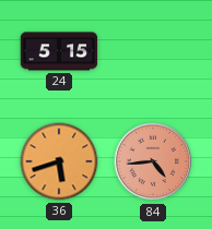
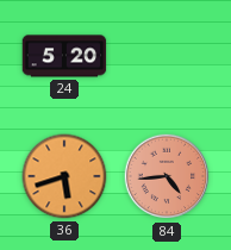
24: 5:15 -> 5:20 (64, 56)
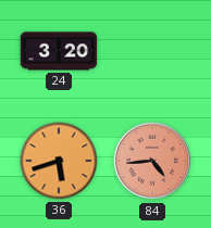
24: 5:20 -> 3:20 (59, 51)
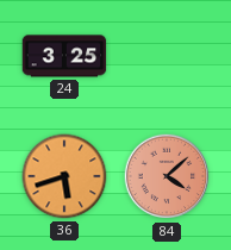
24: 3:20 -> 3:25 (64, 56)
84: 4:44 -> 4:08 (167, 176)
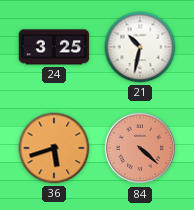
21: none -> 10:32 (140, 47)
84: 4:08 -> 4:22 (140, 148)
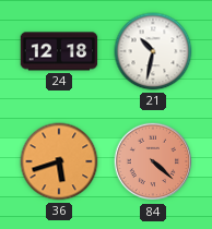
24: 3:25 -> 12:18 (59, 51)
